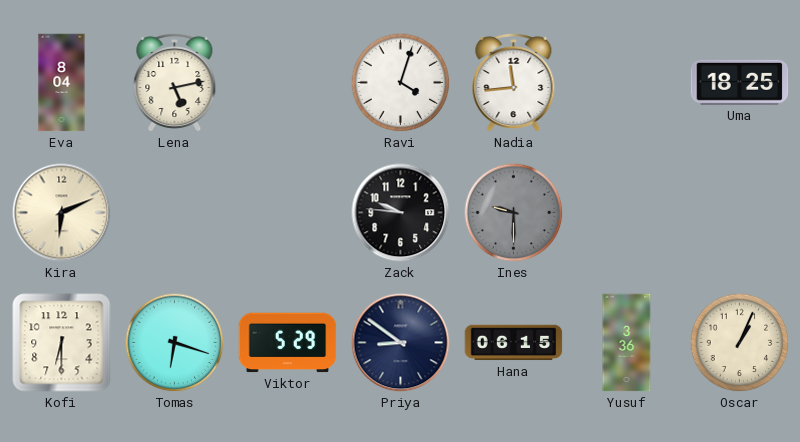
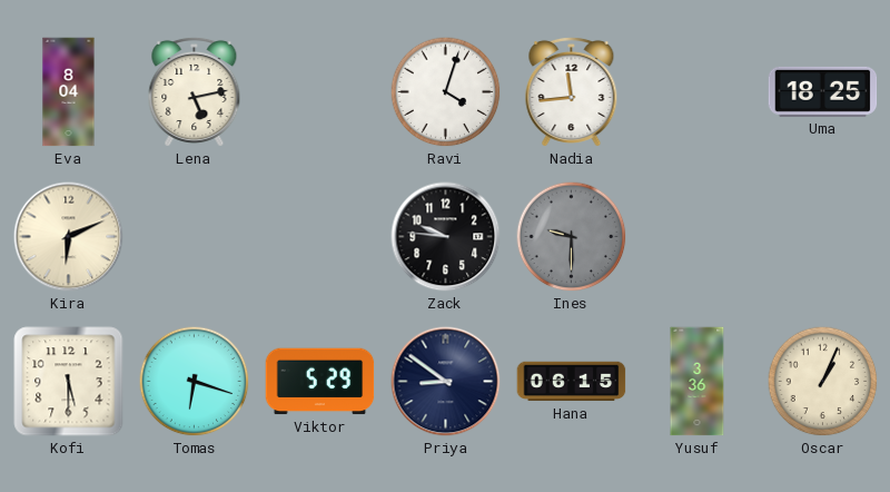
Kofi: 6:30 -> 5:30 (69, 382)
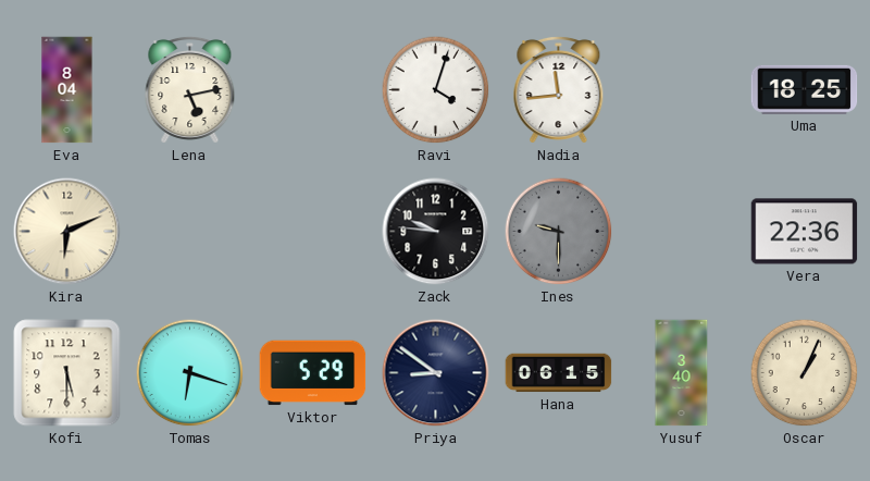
Vera: none -> 22:36 (805, 232)
Yusuf: 3:36 -> 3:40 (682, 373)
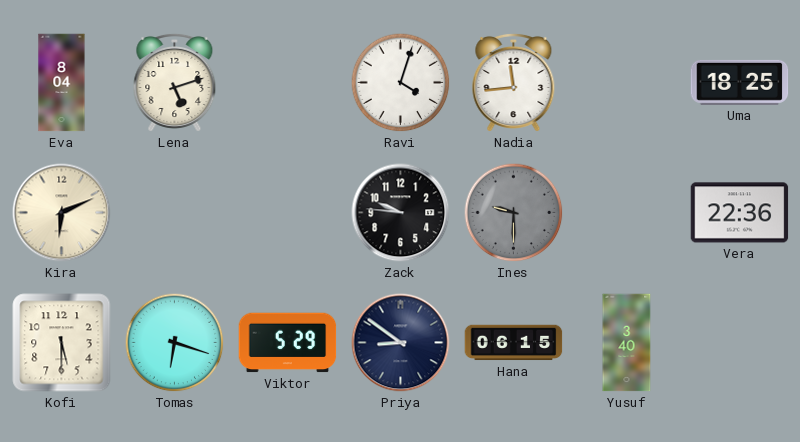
Lena: 5:13 -> 5:12 (175, 82)
Oscar: 1:04 -> none (805, 373)
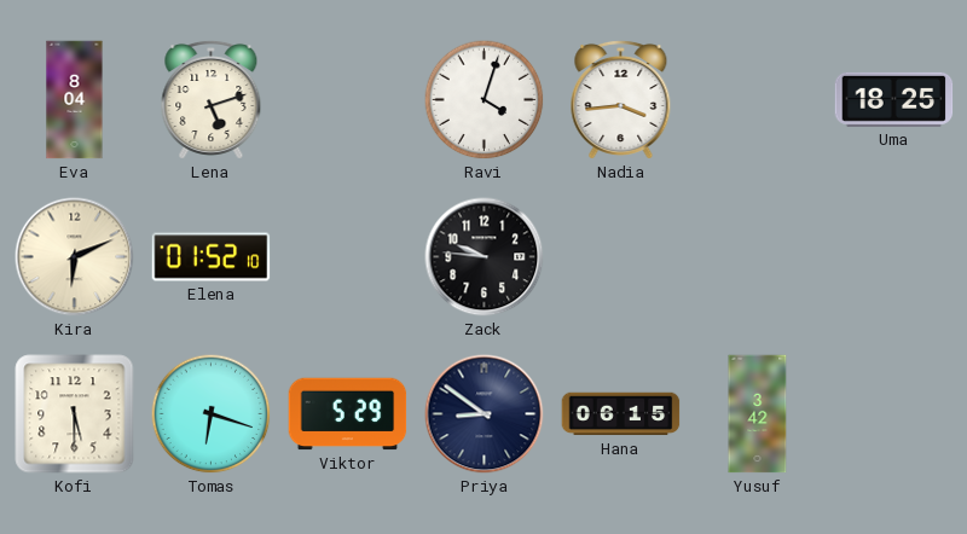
Nadia: 11:44 -> 3:44 (621, 99)
Elena: none -> 01:52 (212, 257)
Ines: 9:30 -> none (514, 213)
Vera: 22:36 -> none (740, 213)
Yusuf: 3:40 -> 3:42 (758, 414)
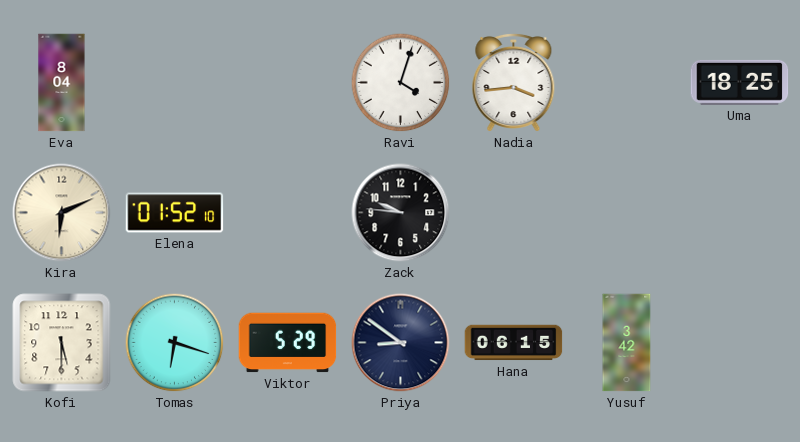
Lena: 5:12 -> none (212, 99)
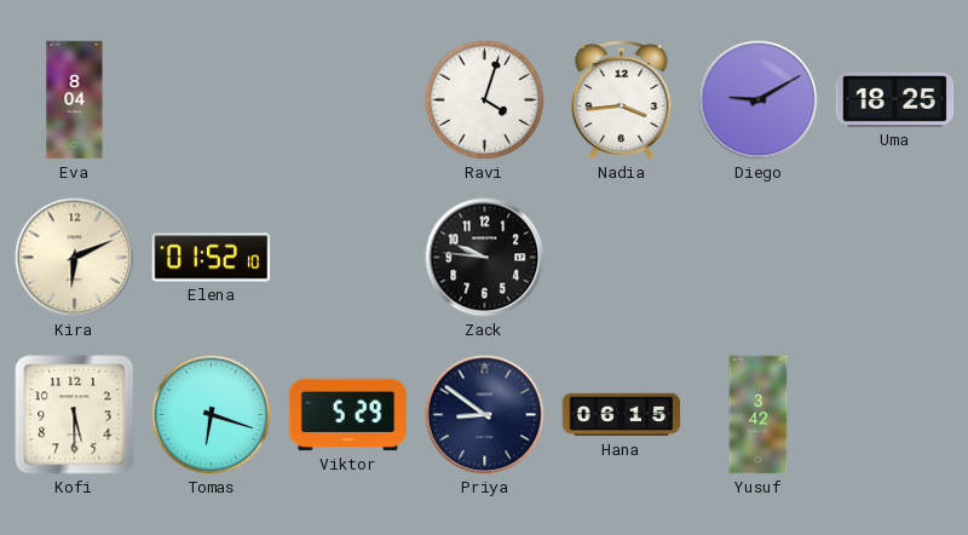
Diego: none -> 9:10 (759, 100)
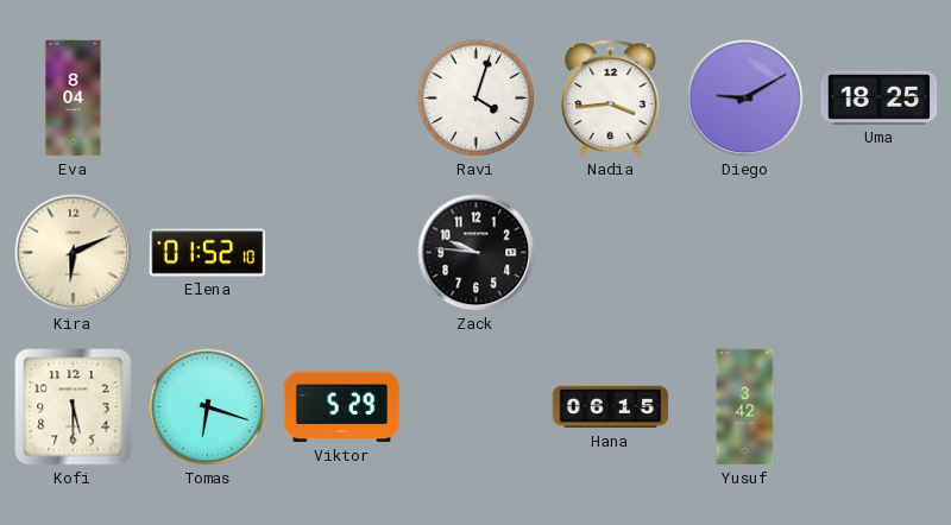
Priya: 8:51 -> none (485, 415)
